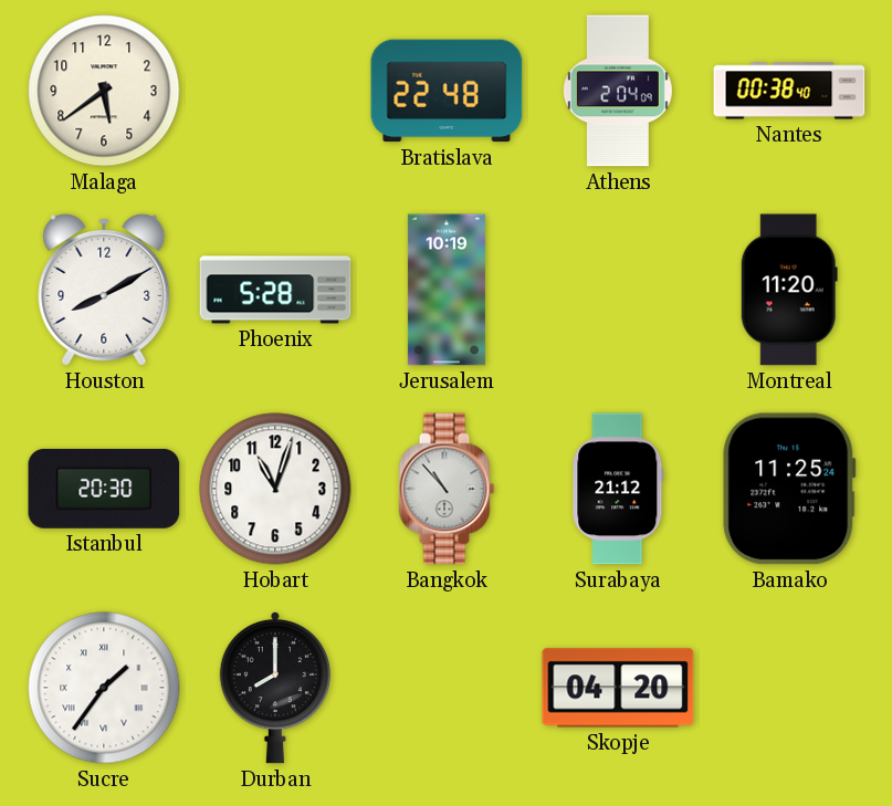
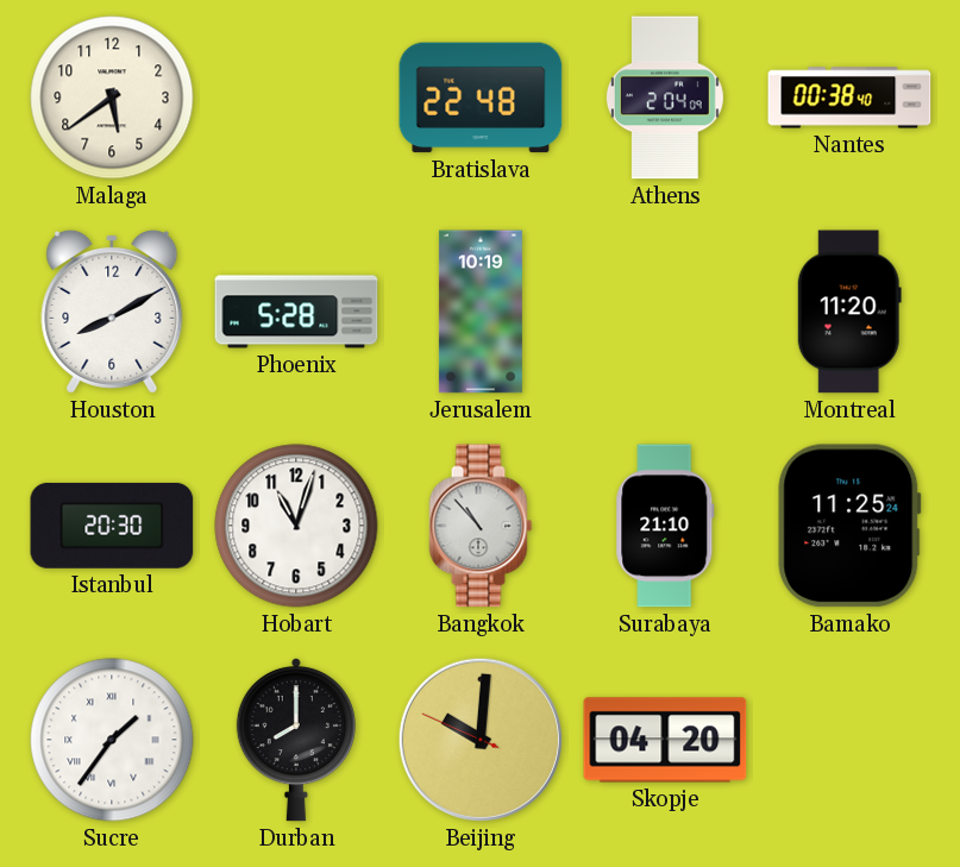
Surabaya: 21:12 -> 21:10 (665, 526)
Beijing: none -> 10:00 (481, 740)
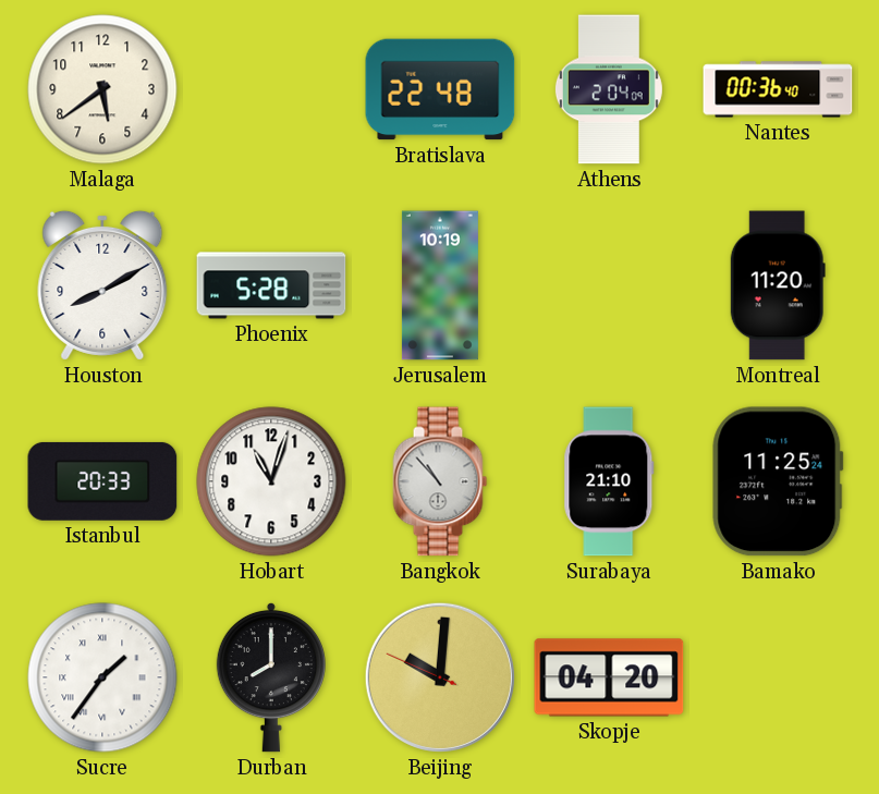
Nantes: 00:38 -> 00:36 (778, 89)
Istanbul: 20:30 -> 20:33 (102, 481)
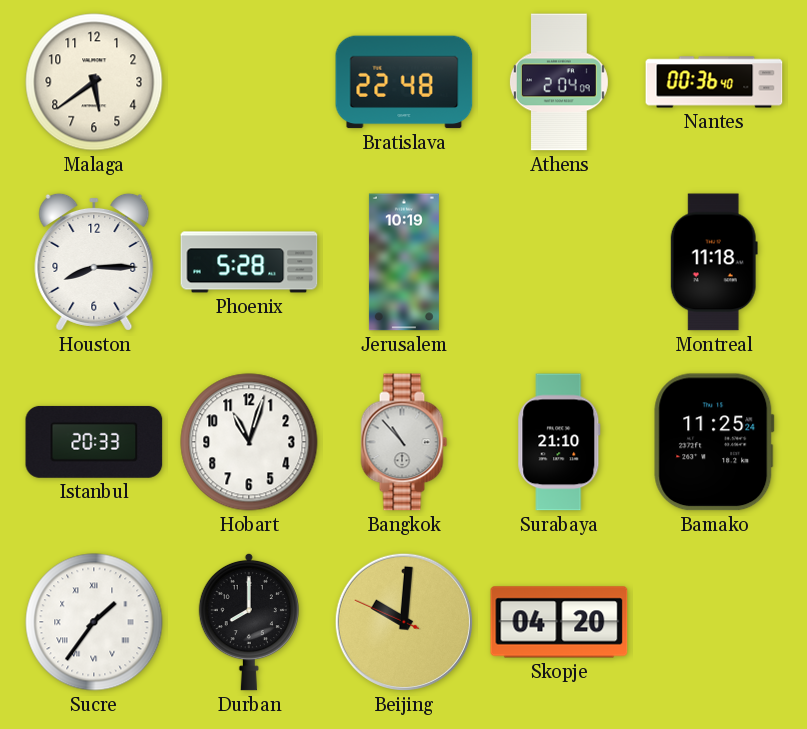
Houston: 8:10 -> 8:15 (94, 262)
Montreal: 11:20 -> 11:18 (714, 262)
